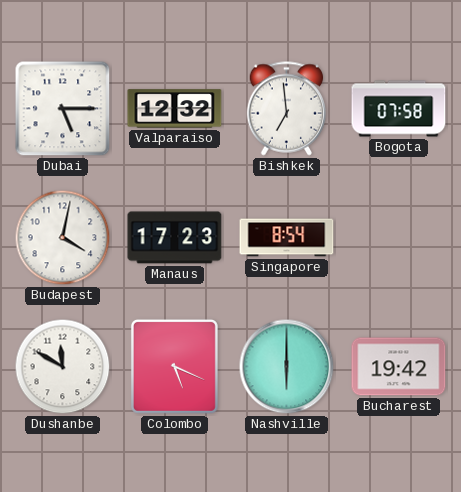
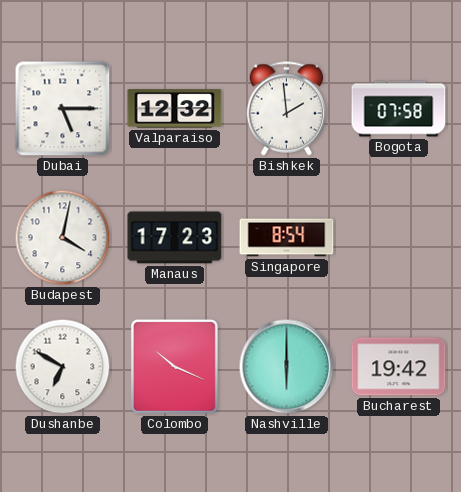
Bishkek: 6:59 -> 1:59 (287, 109)
Dushanbe: 11:50 -> 6:50 (63, 367)
Colombo: 5:19 -> 10:19 (174, 366)
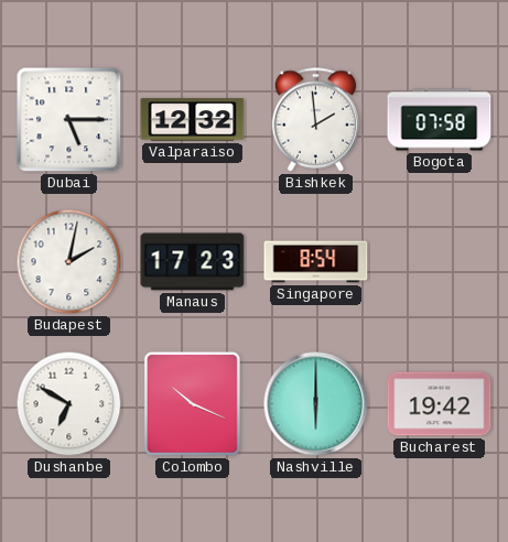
Budapest: 4:02 -> 2:02 (69, 262)
